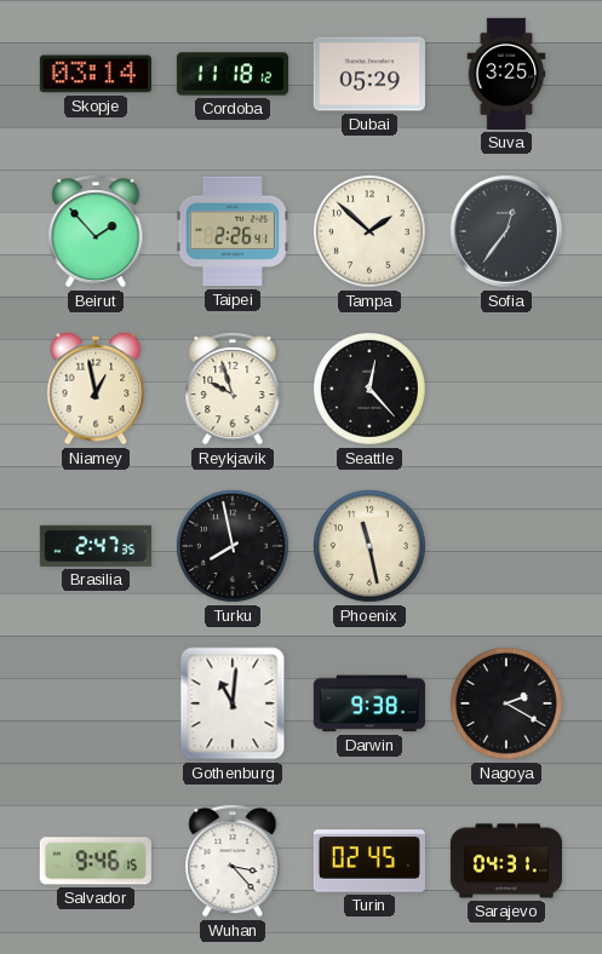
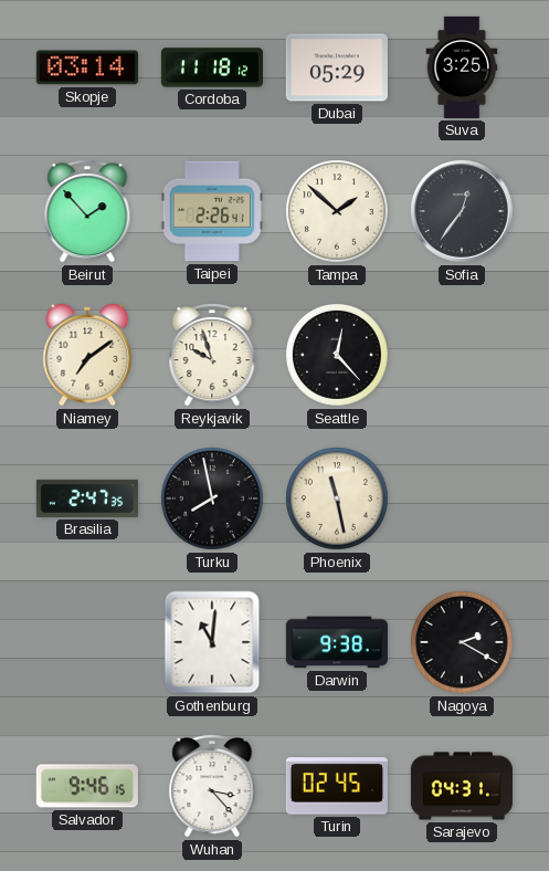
Niamey: 12:58 -> 7:09 (87, 355)
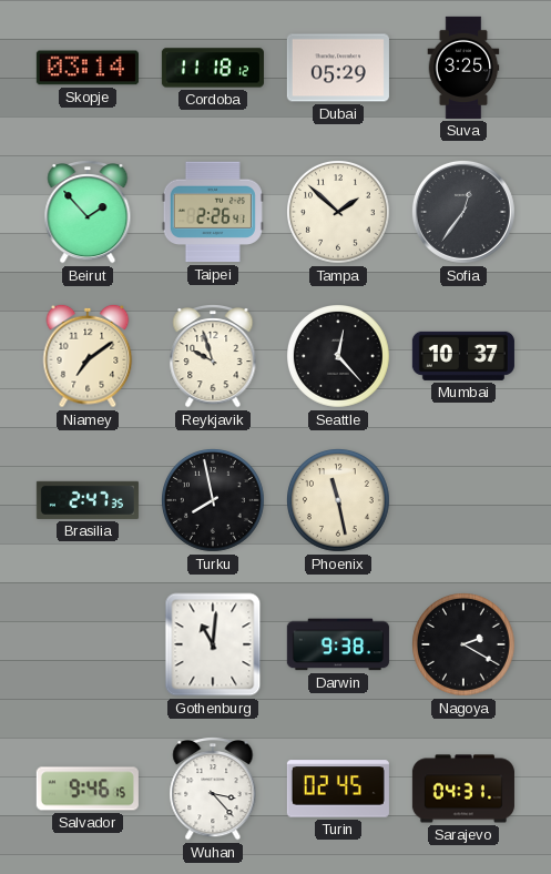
Mumbai: none -> 10:37 (463, 356)
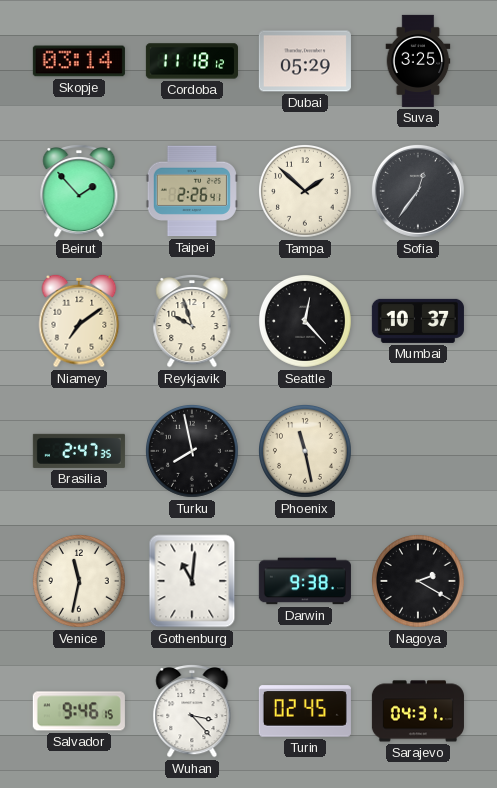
Venice: none -> 11:32 (80, 582)
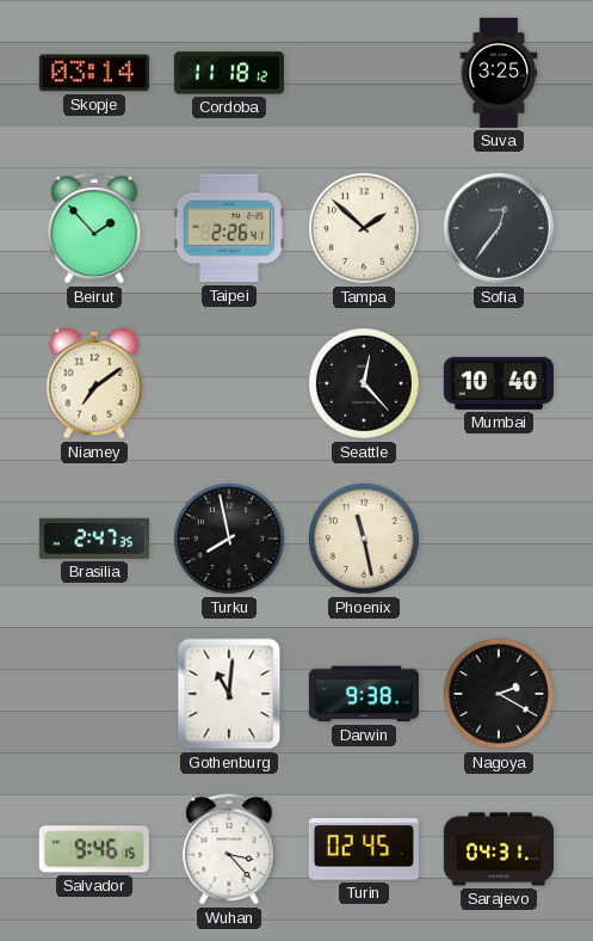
Dubai: 05:29 -> none (305, 61)
Reykjavik: 9:57 -> none (192, 321)
Mumbai: 10:37 -> 10:40 (499, 383)
Venice: 11:32 -> none (80, 582)
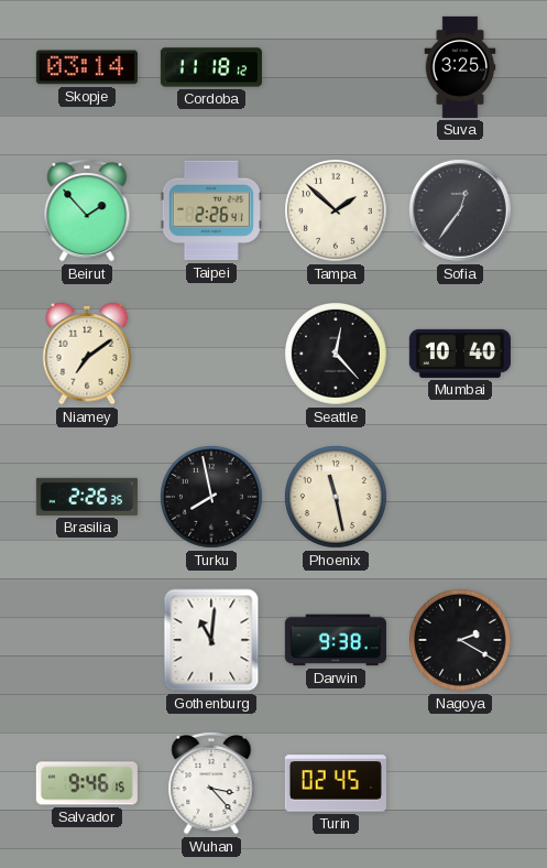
Brasilia: 2:47 -> 2:26 (87, 497)
Sarajevo: 04:31 -> none (499, 849)
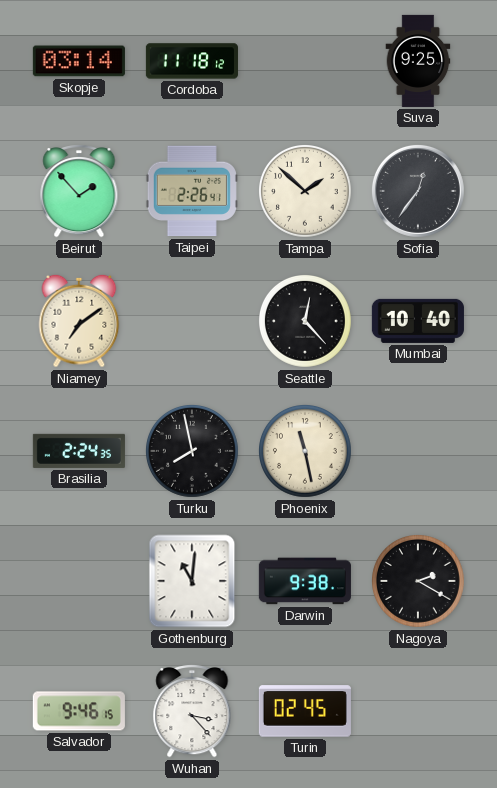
Suva: 3:25 -> 9:25 (418, 61)
Brasilia: 2:26 -> 2:24 (79, 451)
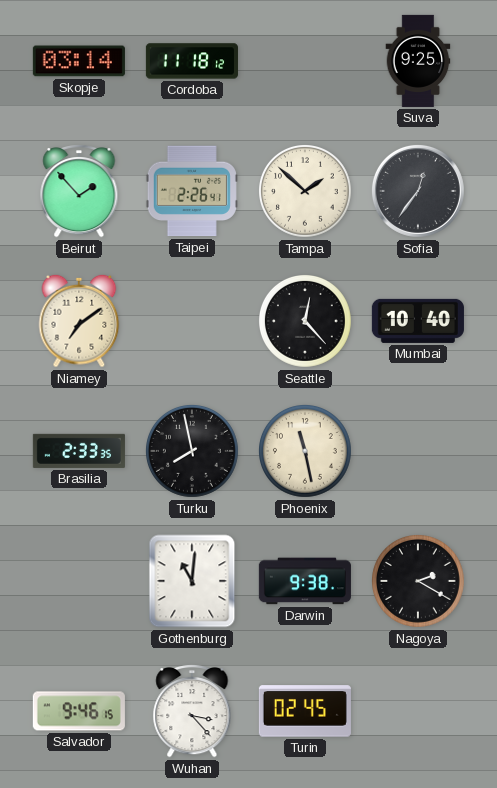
Brasilia: 2:24 -> 2:33 (79, 451)
